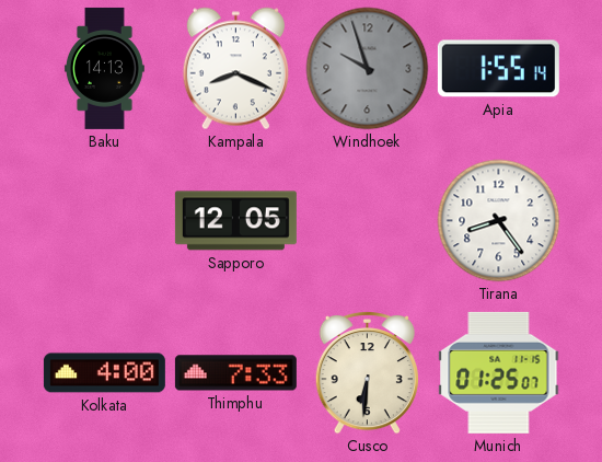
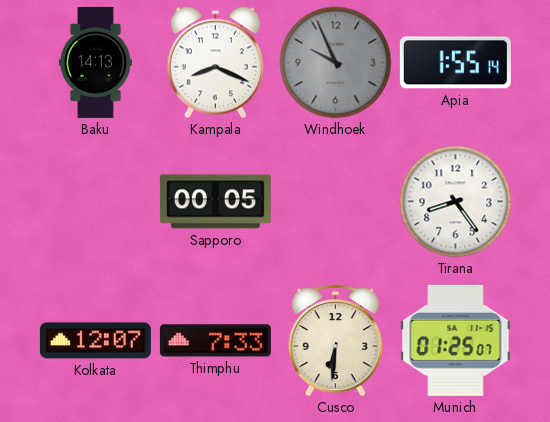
Windhoek: 9:57 -> 9:56 (336, 63)
Sapporo: 12:05 -> 00:05 (215, 202)
Kolkata: 4:00 -> 12:07 (95, 341)
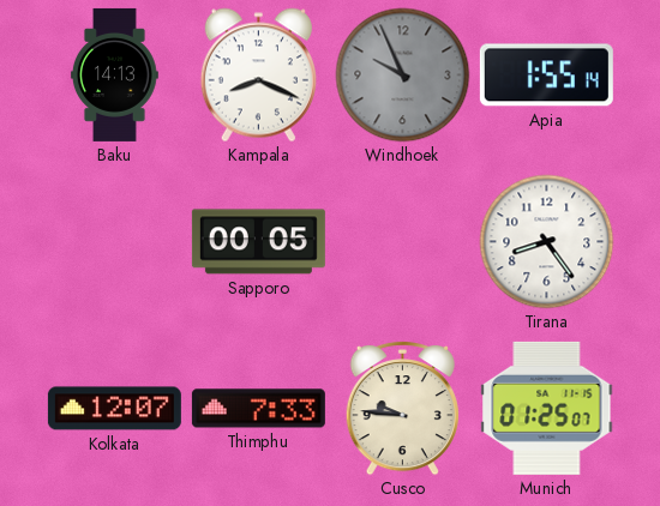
Cusco: 6:31 -> 9:46 (402, 409)
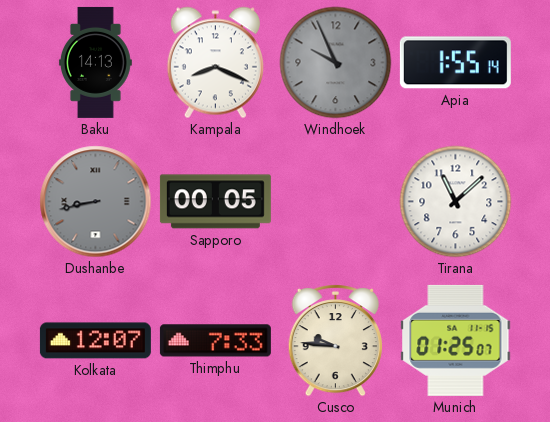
Dushanbe: none -> 8:43 (96, 202)
Tirana: 8:24 -> 11:08 (456, 202)
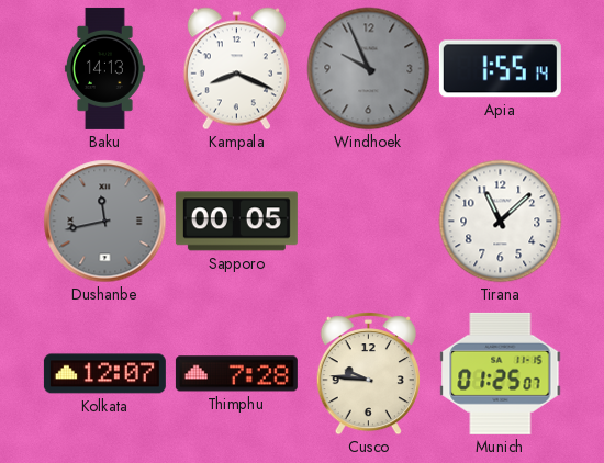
Dushanbe: 8:43 -> 11:43 (105, 222)
Thimphu: 7:33 -> 7:28 (236, 374)
